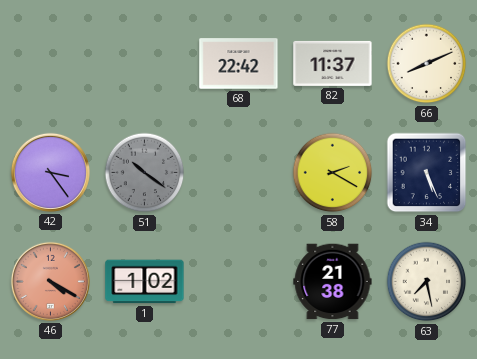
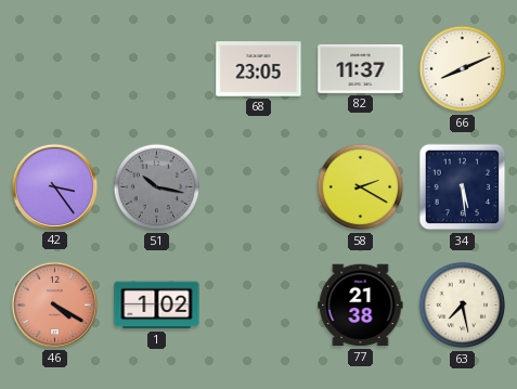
68: 22:42 -> 23:05 (259, 69)
51: 10:21 -> 10:17 (157, 187)
34: 5:26 -> 5:29 (463, 187)
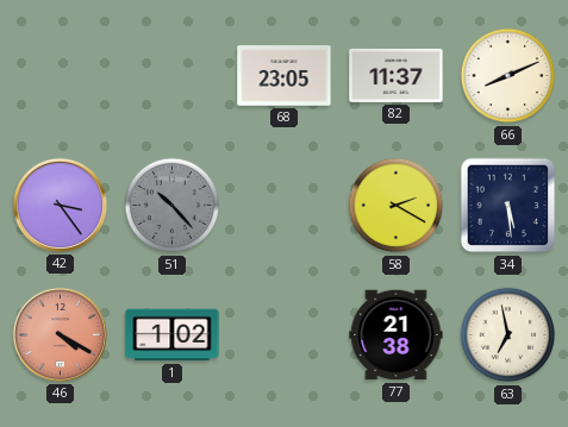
51: 10:17 -> 10:23 (173, 206)
63: 7:28 -> 6:58 (508, 335)
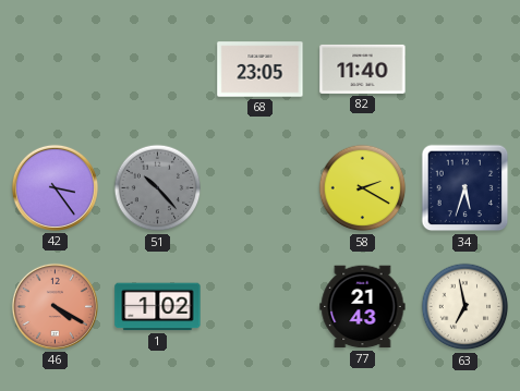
82: 11:37 -> 11:40 (363, 69)
66: 8:11 -> none (508, 76)
34: 5:29 -> 5:33 (465, 188)
77: 21:38 -> 21:43 (363, 307)
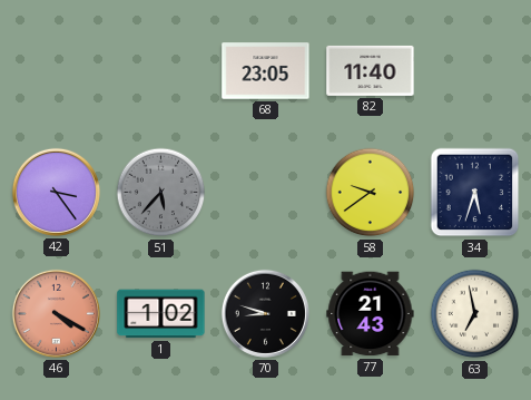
51: 10:23 -> 5:37 (161, 193)
58: 2:20 -> 9:39 (371, 193)
70: none -> 8:48 (265, 313)
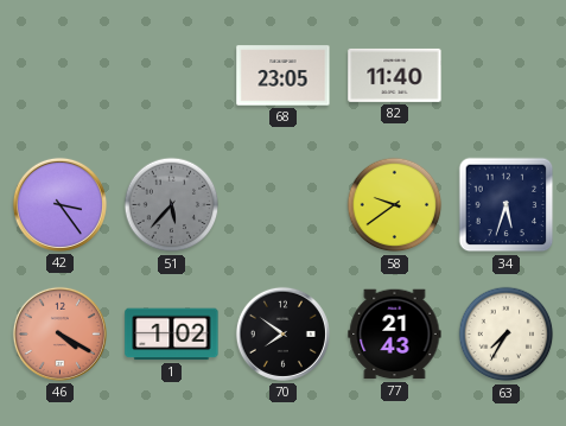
70: 8:48 -> 7:51 (282, 333)
63: 6:58 -> 7:35 (507, 335)
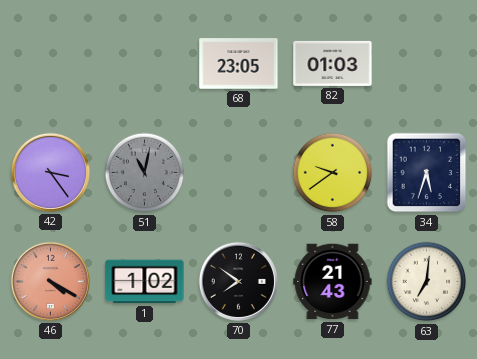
82: 11:40 -> 01:03 (333, 63)
51: 5:37 -> 11:02 (145, 173)
63: 7:35 -> 7:01 (427, 282)
